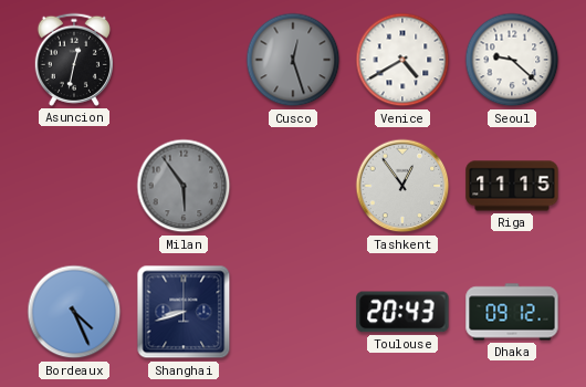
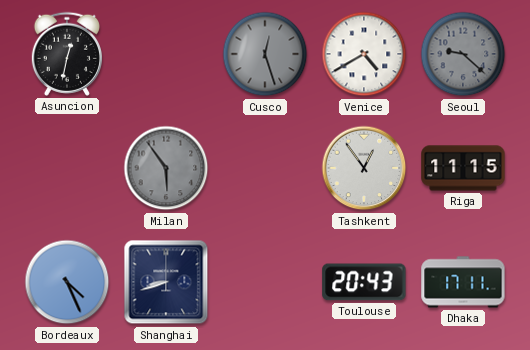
Seoul dial: white -> grey (463, 54)
Dhaka: 09:12 -> 17:11 (463, 282)
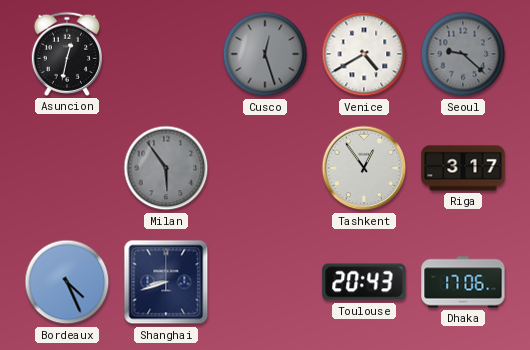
Riga: 11:15 -> 3:17 (463, 168)
Dhaka: 17:11 -> 17:06 (463, 282)
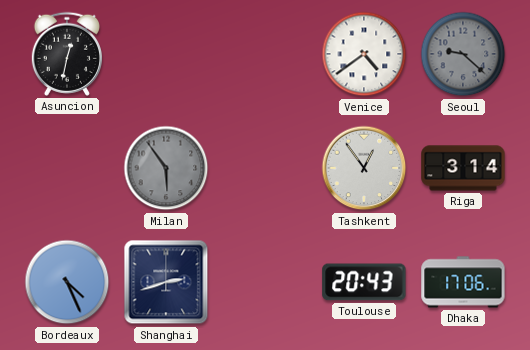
Cusco: 12:27 -> none (265, 54)
Venice: 4:40 -> 4:39 (364, 54)
Riga: 3:17 -> 3:14 (463, 168)
Shanghai: 8:42 -> 2:42 (166, 282)
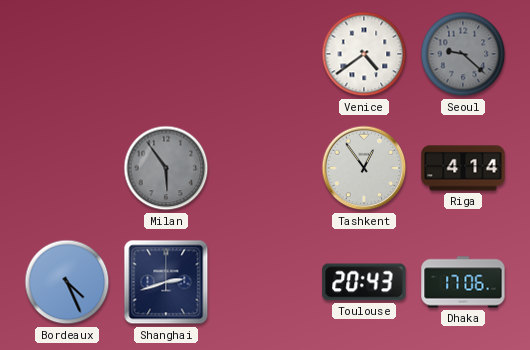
Asuncion: 12:32 -> none (67, 54)
Riga: 3:14 -> 4:14 (463, 168)
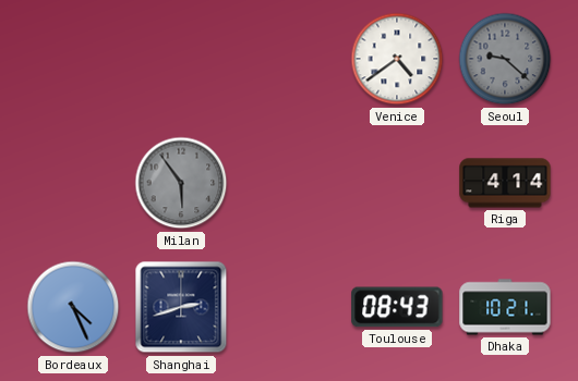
Tashkent: 12:54 -> none (364, 168)
Toulouse: 20:43 -> 08:43 (397, 307)
Dhaka: 17:06 -> 10:21 (505, 307)
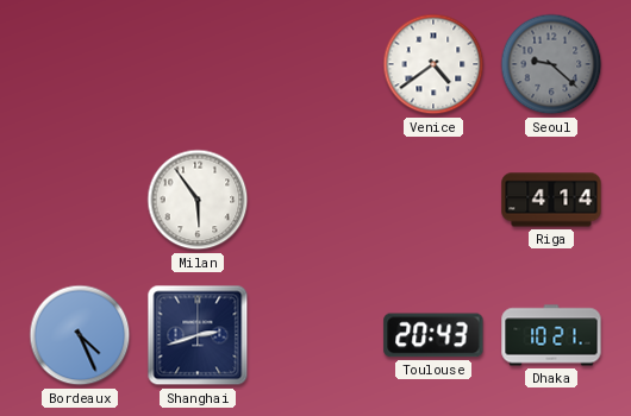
Milan dial: grey -> white (198, 200)
Toulouse: 08:43 -> 20:43 (433, 335)
